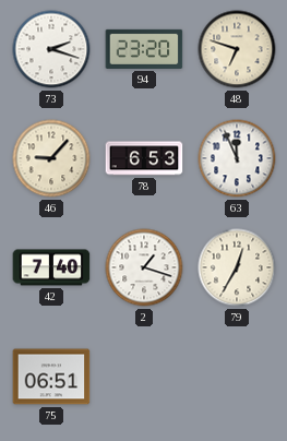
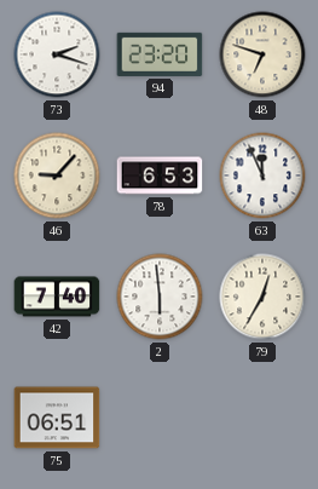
2: 1:18 -> 5:59 (160, 297)
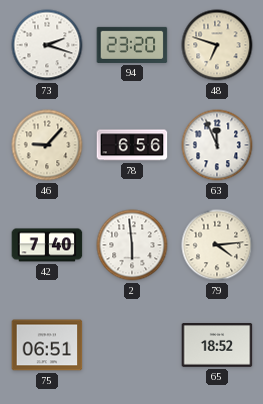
78: 6:53 -> 6:56 (132, 145)
79: 12:35 -> 4:14 (217, 245)
65: none -> 18:52 (217, 346)
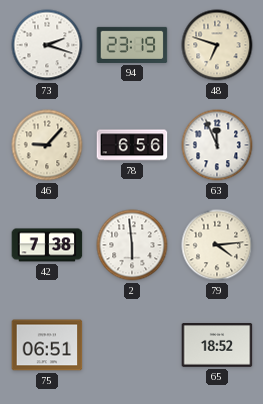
94: 23:20 -> 23:19 (132, 45)
42: 7:40 -> 7:38 (47, 245)
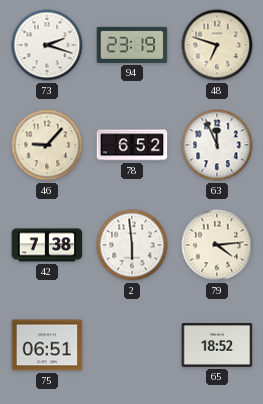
78: 6:56 -> 6:52 (132, 145)
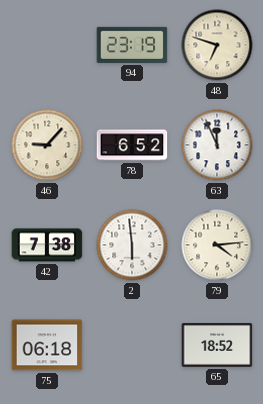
73: 2:18 -> none (47, 45)
75: 06:51 -> 06:18 (47, 345)
